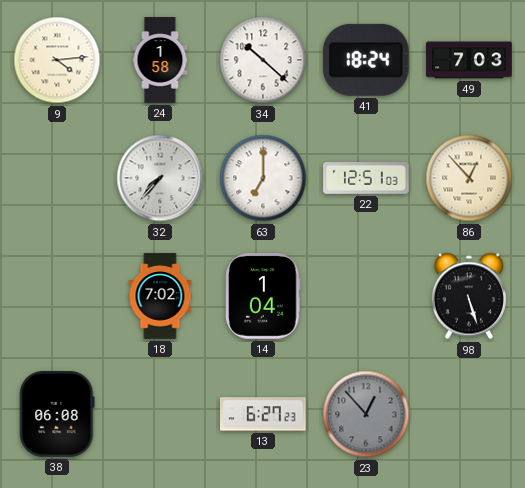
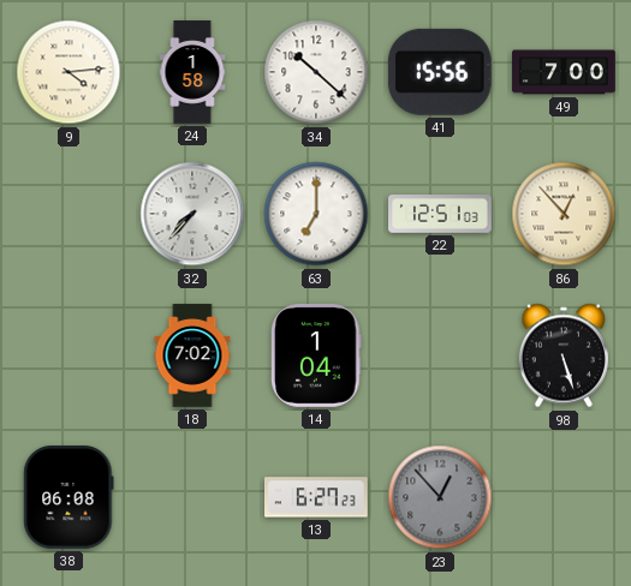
41: 18:24 -> 15:56 (440, 72)
49: 7:03 -> 7:00 (564, 72)
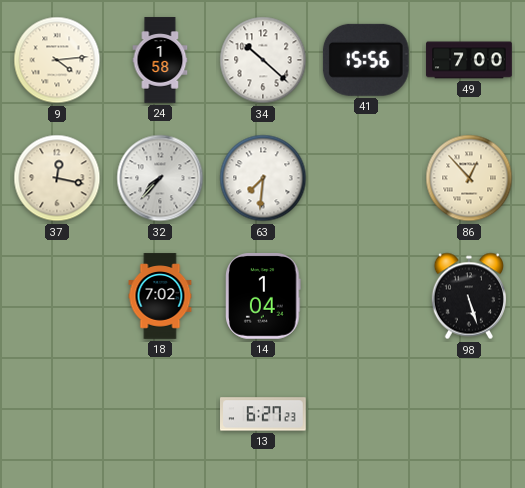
37: none -> 12:17 (57, 178)
63: 7:00 -> 7:31 (263, 178)
22: 12:51 -> none (440, 215)
38: 06:08 -> none (69, 498)
23: 12:53 -> none (440, 497)
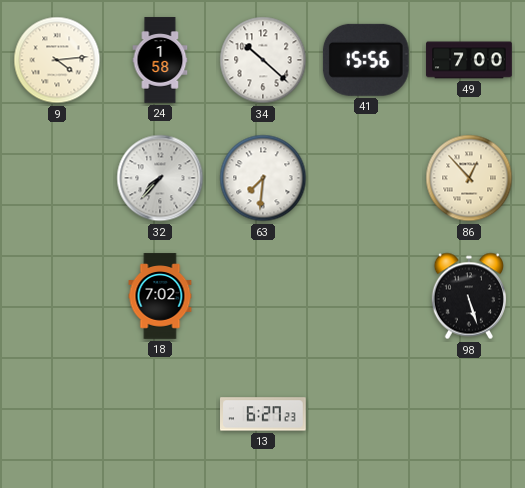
37: 12:17 -> none (57, 178)
14: 1:04 -> none (263, 297)
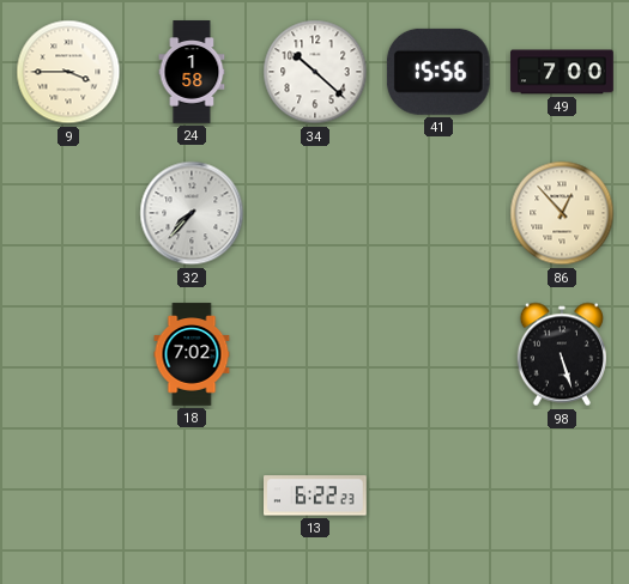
9: 4:14 -> 3:45 (68, 72)
63: 7:31 -> none (263, 178)
13: 6:27 -> 6:22 (316, 495)
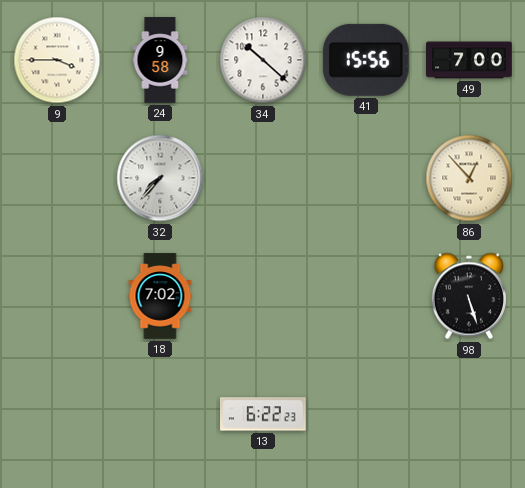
24: 1:58 -> 9:58 (160, 60)
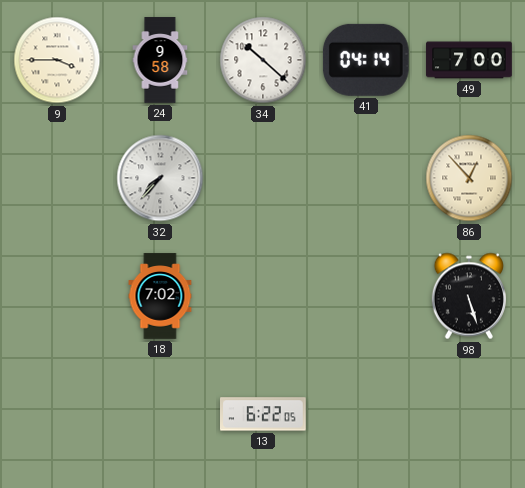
41: 15:56 -> 04:14 (366, 60)
13: 6:22:23 -> 6:22:05 (264, 414)
